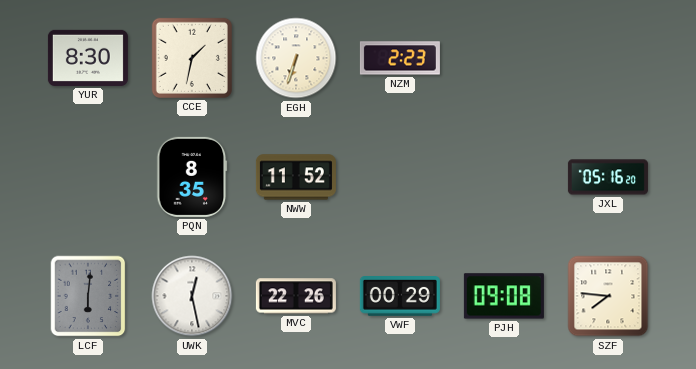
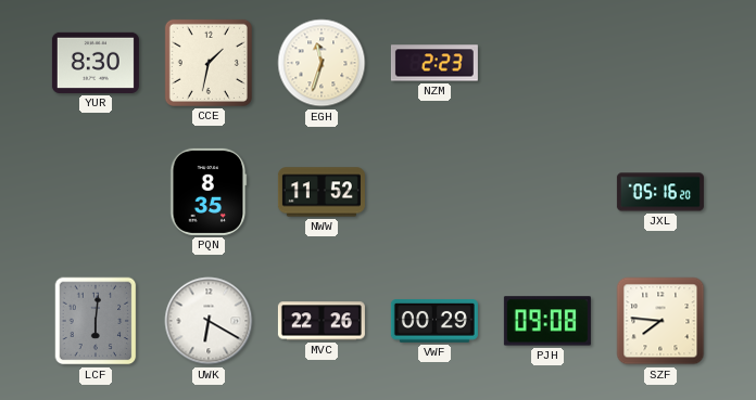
EGH: 6:33 -> 11:33 (322, 63)
UWK: 12:28 -> 6:20 (209, 321)
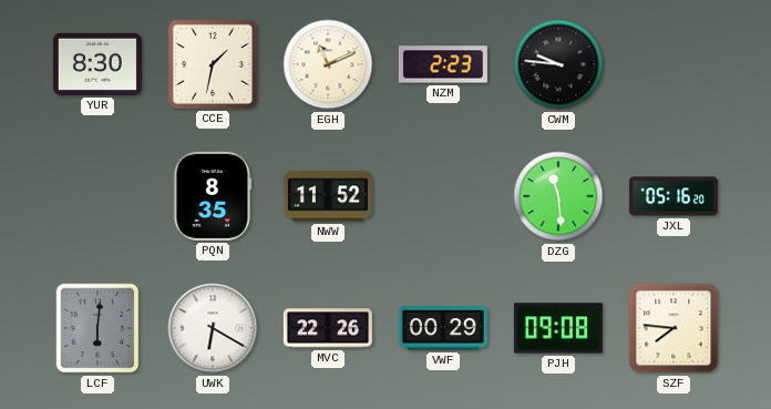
EGH: 11:33 -> 11:11 (328, 64)
CWM: none -> 9:46 (558, 64)
DZG: none -> 11:29 (558, 196)
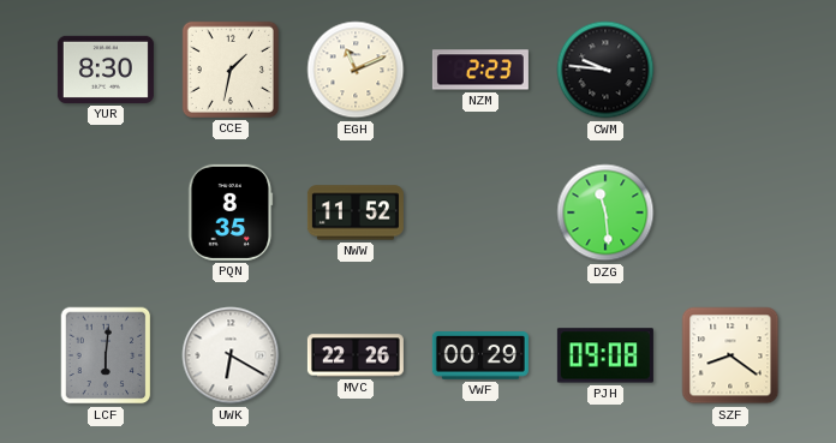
JXL: 05:16 -> none (674, 196)
SZF: 7:46 -> 8:21 (730, 355)
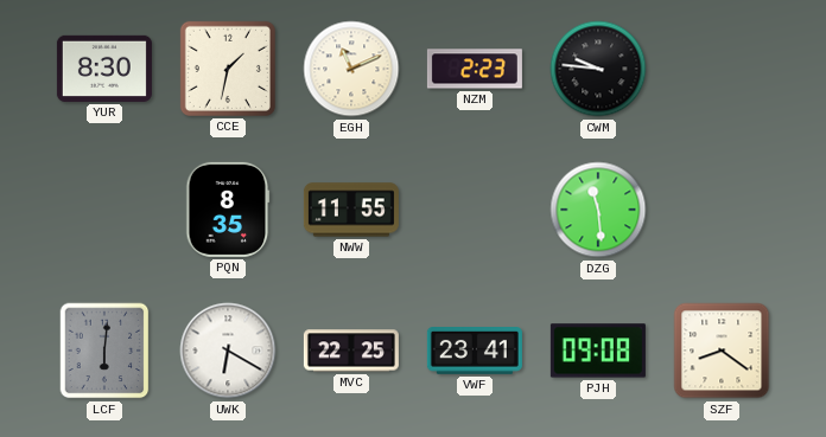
NWW: 11:52 -> 11:55 (351, 210)
MVC: 22:26 -> 22:25 (351, 351)
VWF: 00:29 -> 23:41 (475, 352)
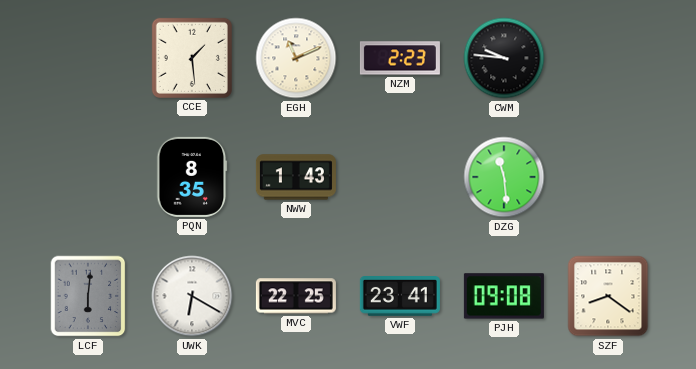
YUR: 8:30 -> none (104, 69)
CCE: 1:32 -> 1:29 (192, 58)
NWW: 11:55 -> 1:43 (296, 177)
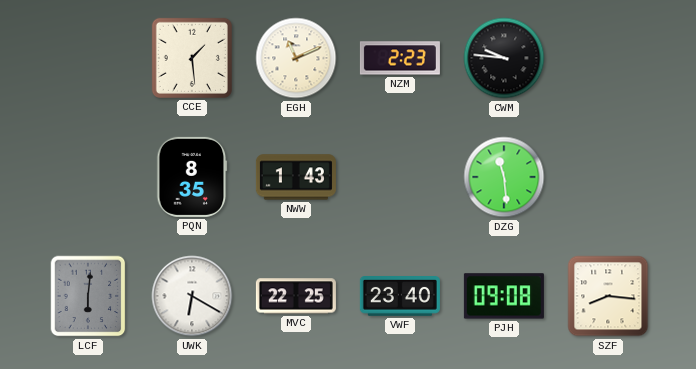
VWF: 23:41 -> 23:40 (400, 297)
SZF: 8:21 -> 8:16 (608, 296)
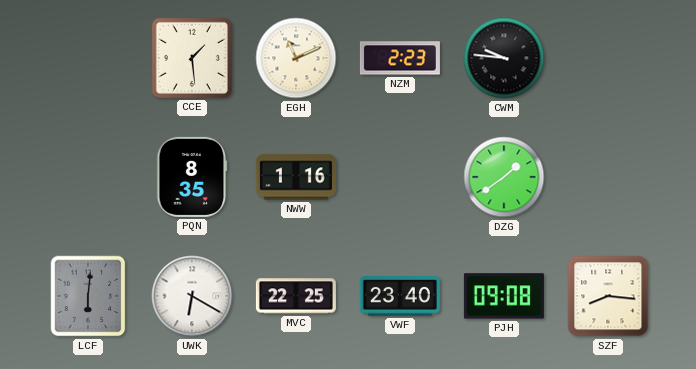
NWW: 1:43 -> 1:16 (296, 177)
DZG: 11:29 -> 1:39 (504, 177)
